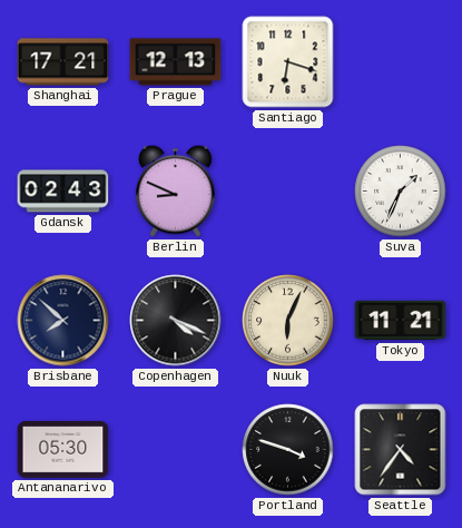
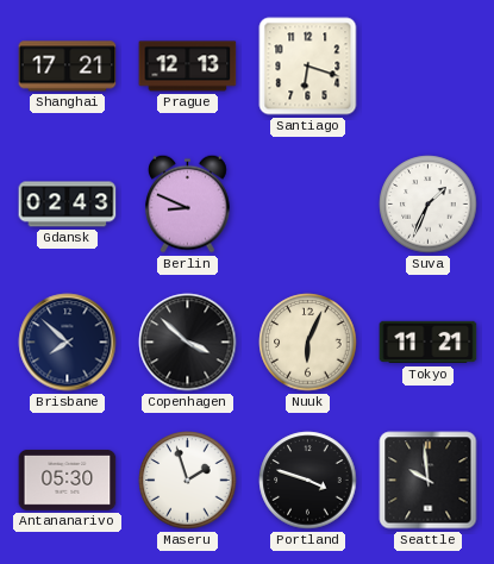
Copenhagen: 4:19 -> 3:52 (188, 343)
Maseru: none -> 1:57 (188, 481)
Seattle: 4:36 -> 9:59 (429, 481)
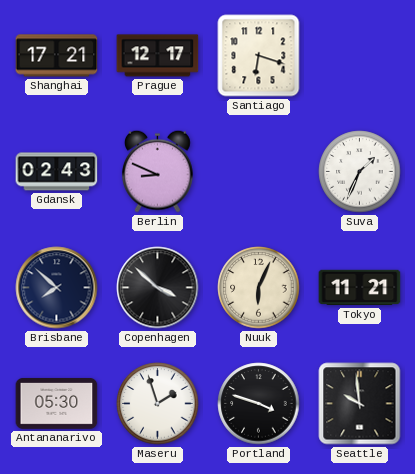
Prague: 12:13 -> 12:17 (158, 56)
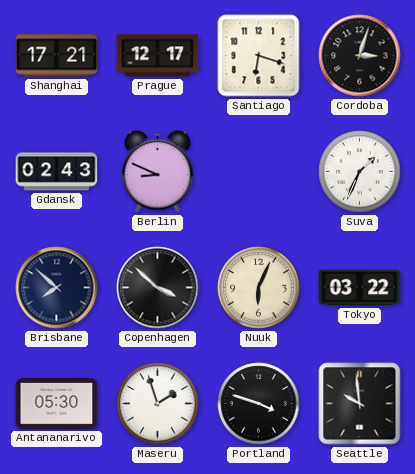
Cordoba: none -> 3:03 (360, 56)
Tokyo: 11:21 -> 03:22 (360, 288)
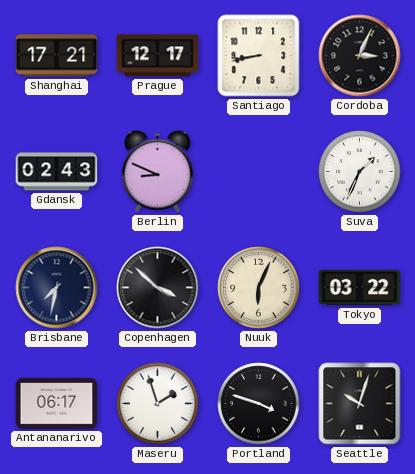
Santiago: 6:18 -> 8:43 (259, 56)
Cordoba: 3:03 -> 3:04 (360, 56)
Brisbane: 7:52 -> 7:32 (57, 288)
Antananarivo: 05:30 -> 06:17 (57, 403)
Seattle: 9:59 -> 10:03 (360, 404)
